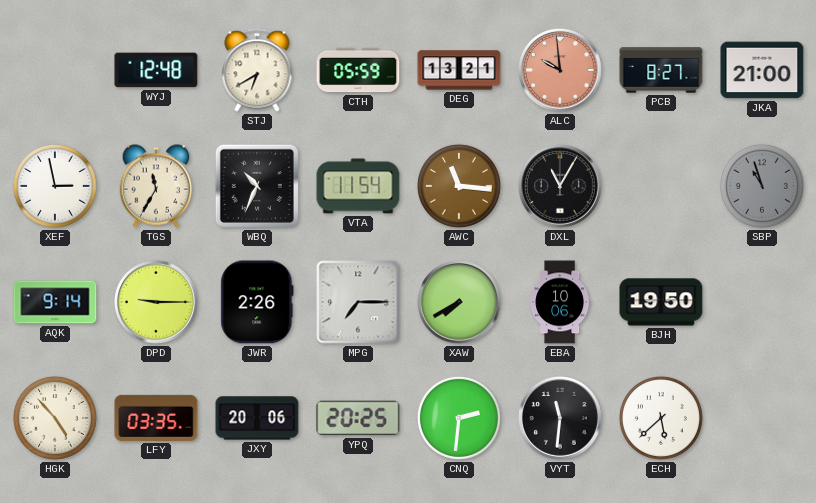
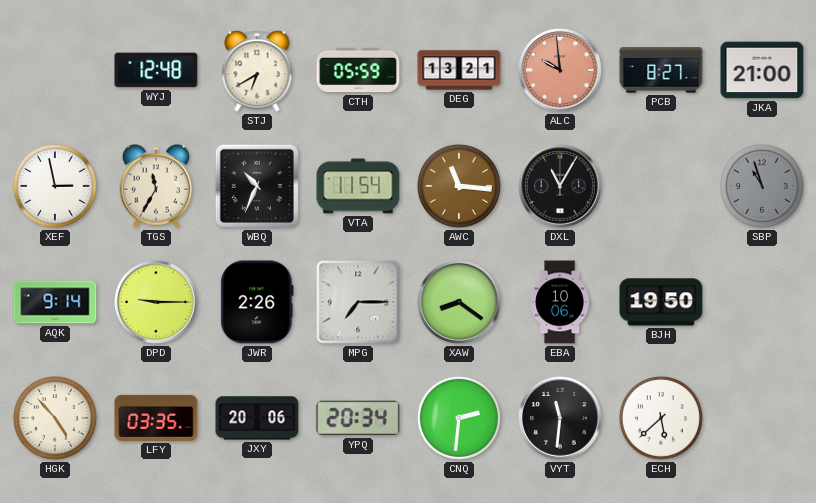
XAW: 7:40 -> 8:21 (460, 303)
YPQ: 20:25 -> 20:34 (358, 418)
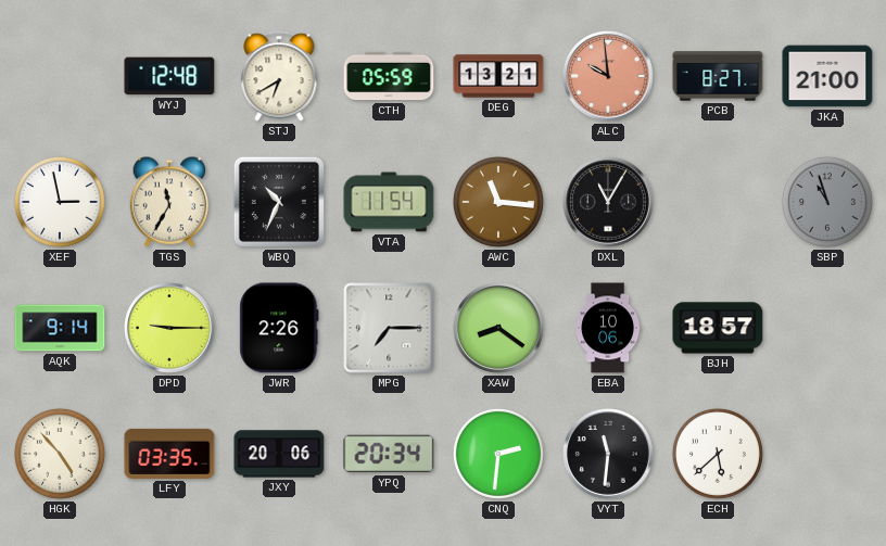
BJH: 19:50 -> 18:57 (718, 328)
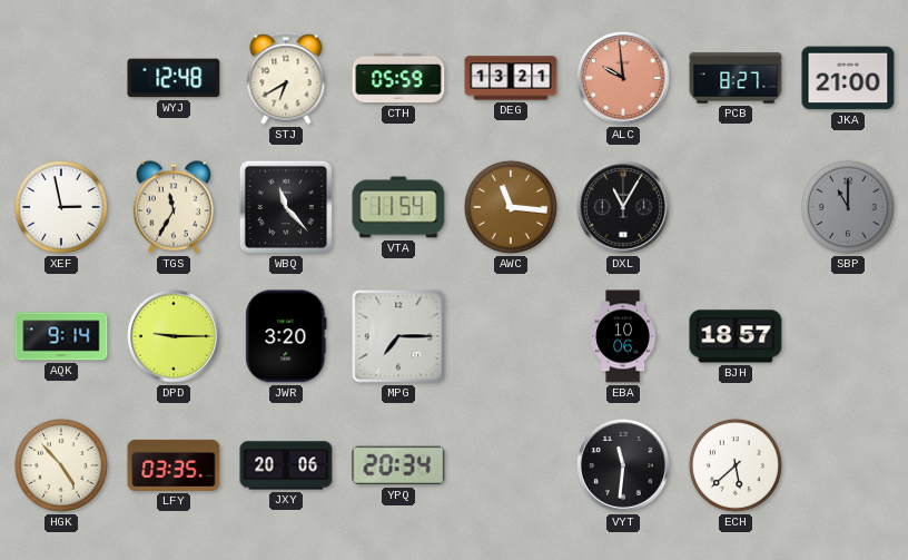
WBQ: 10:34 -> 11:23 (286, 207)
SBP: 10:57 -> 11:00 (848, 207)
JWR: 2:26 -> 3:20 (286, 336)
XAW: 8:21 -> none (499, 329)
CNQ: 2:31 -> none (498, 454)
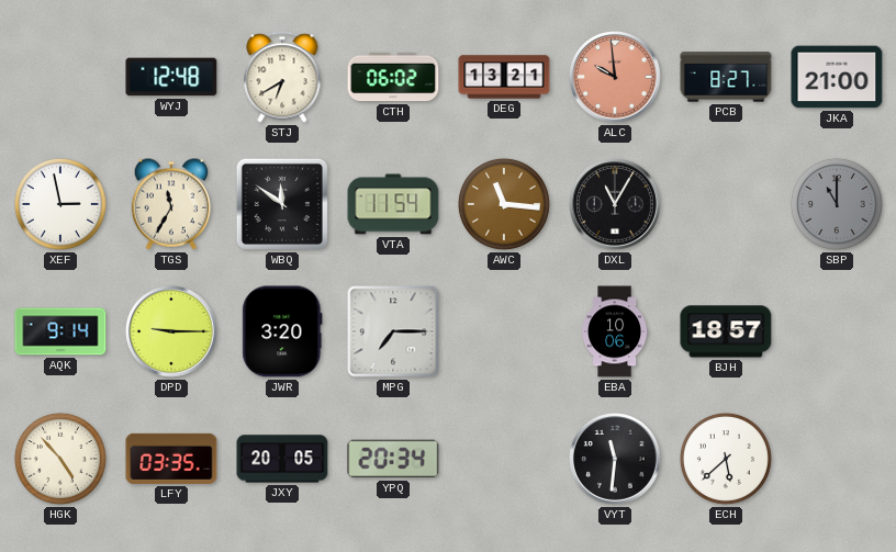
CTH: 05:59 -> 06:02 (393, 77)
WBQ: 11:23 -> 11:51 (282, 204)
JXY: 20:06 -> 20:05 (282, 459)
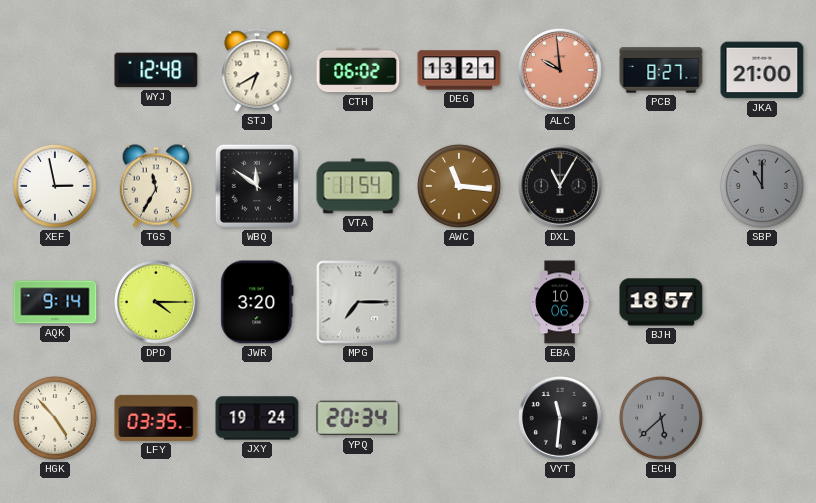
DPD: 9:15 -> 4:15 (157, 303)
JXY: 20:05 -> 19:24 (257, 418)
ECH dial: white -> grey (661, 418)
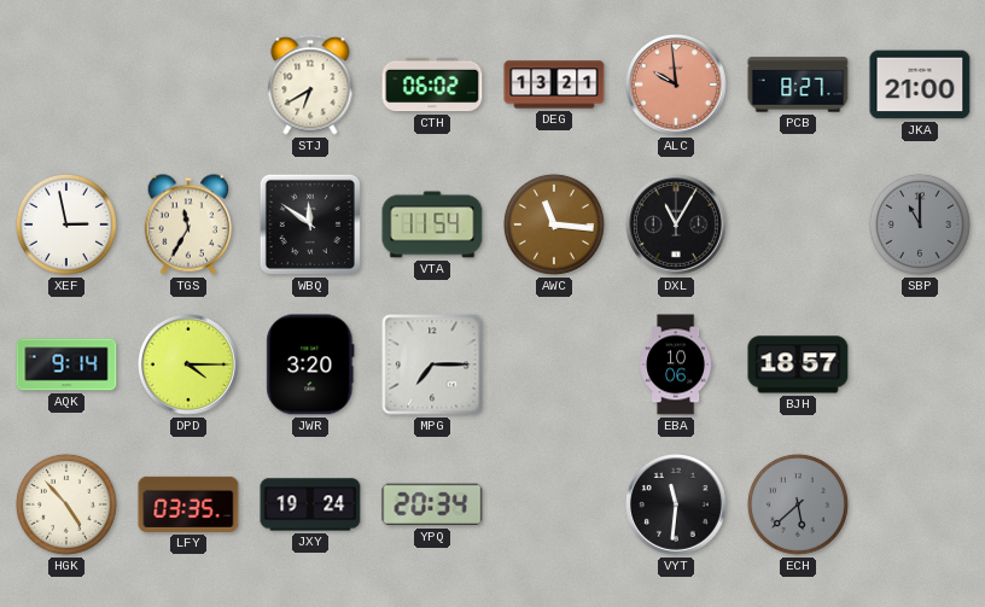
WYJ: 12:48 -> none (156, 70)
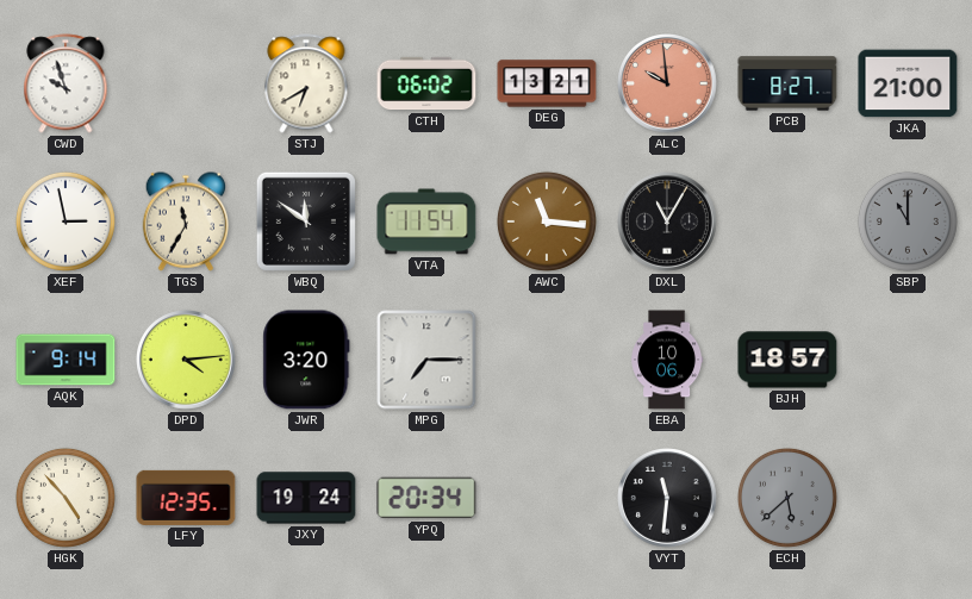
CWD: none -> 9:57 (66, 83)
DPD: 4:15 -> 4:14 (187, 361)
LFY: 03:35 -> 12:35 (186, 498)
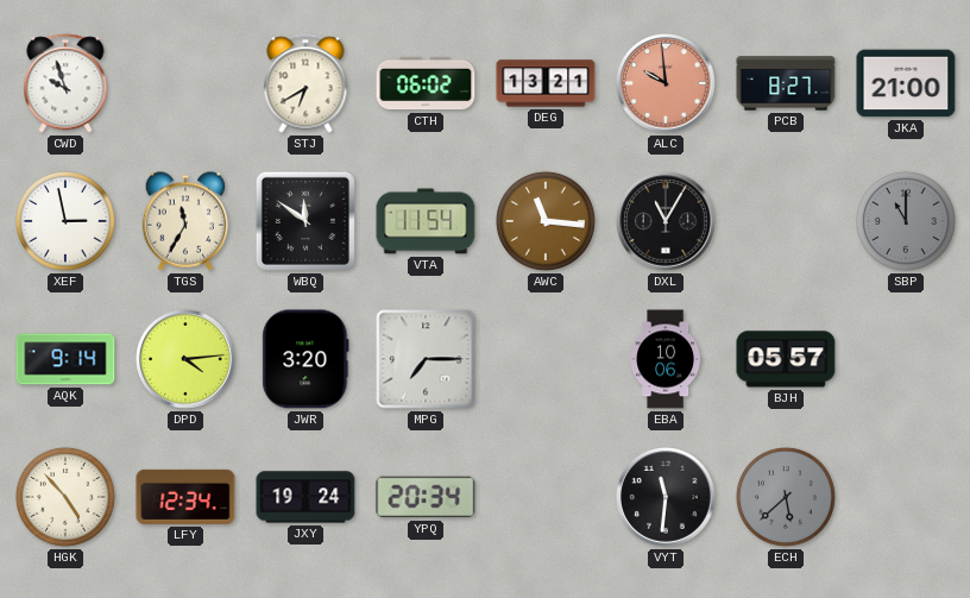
BJH: 18:57 -> 05:57 (786, 359)
LFY: 12:35 -> 12:34 (185, 497)
